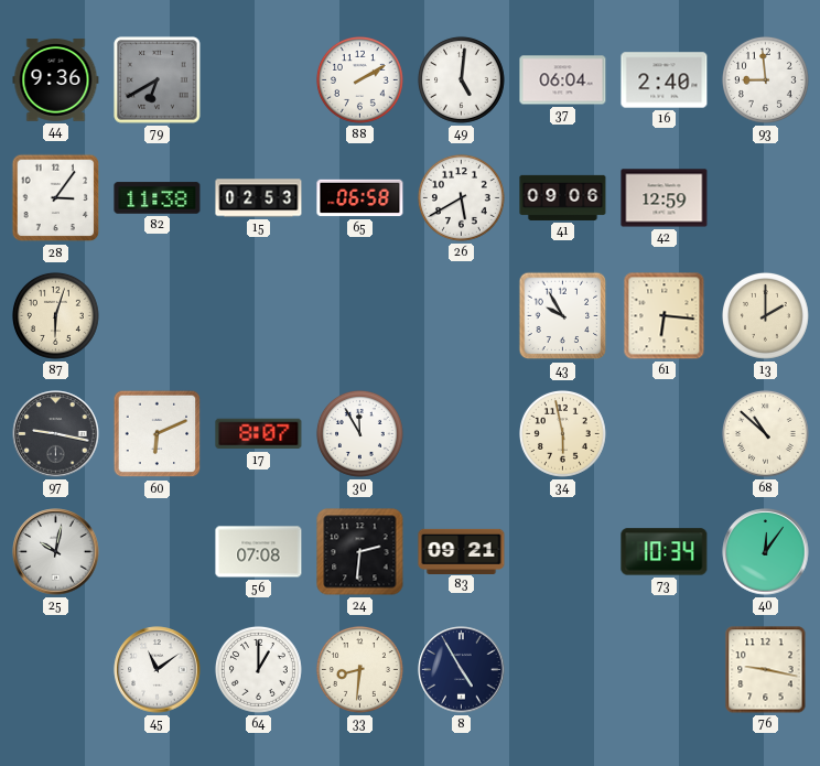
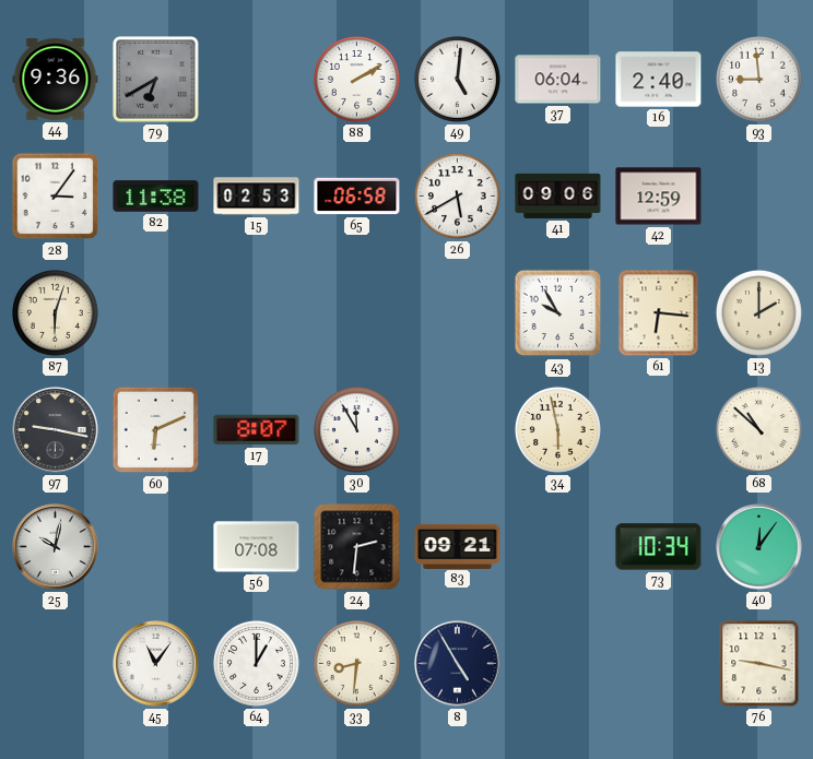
45: 11:09 -> 11:06 (156, 664)
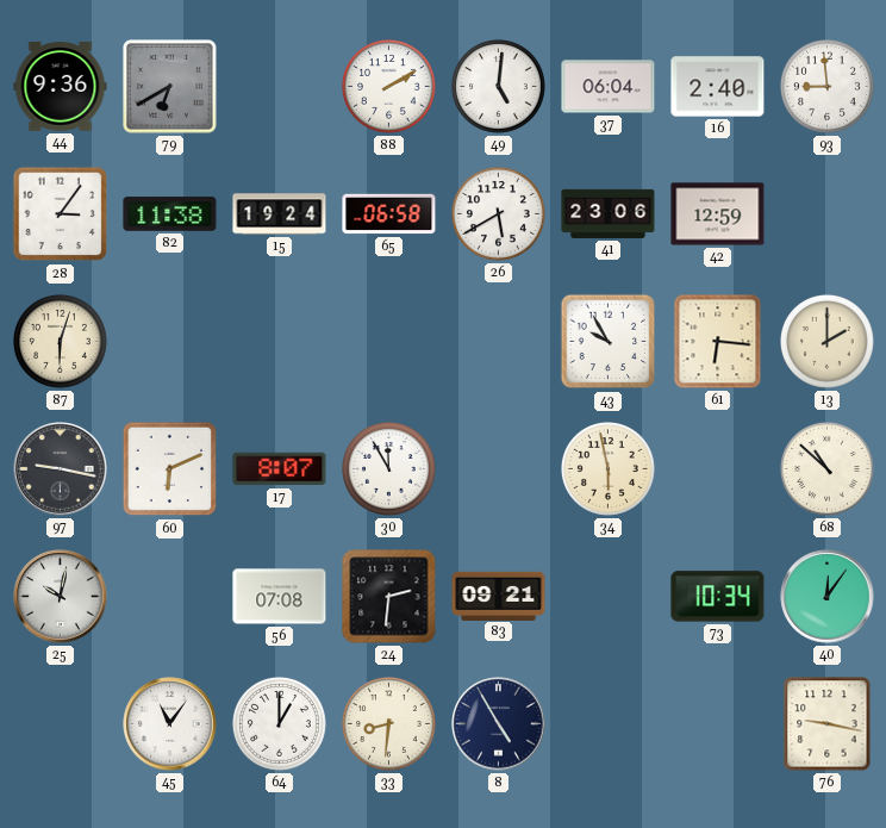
15: 02:53 -> 19:24 (280, 214)
41: 09:06 -> 23:06 (609, 213)
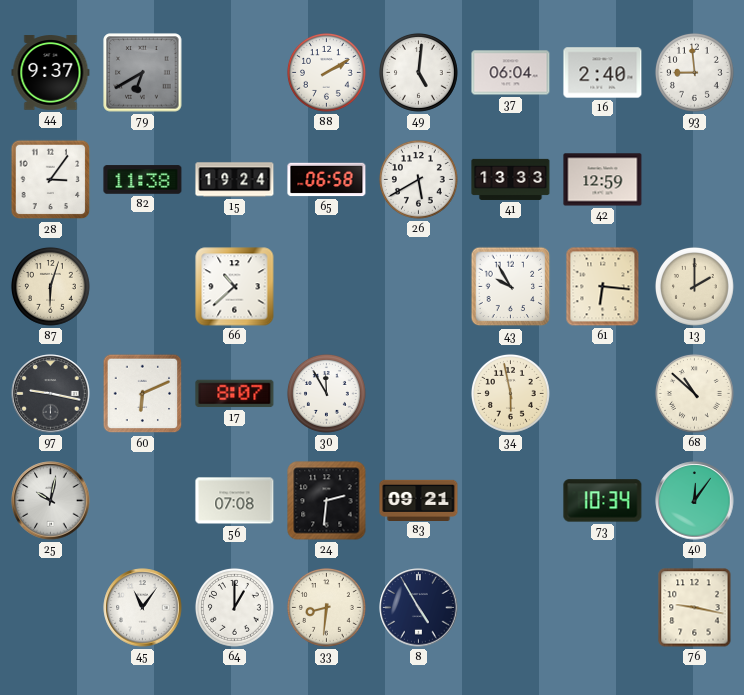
44: 9:36 -> 9:37 (51, 73)
41: 23:06 -> 13:33 (511, 179)
66: none -> 10:38 (235, 287)
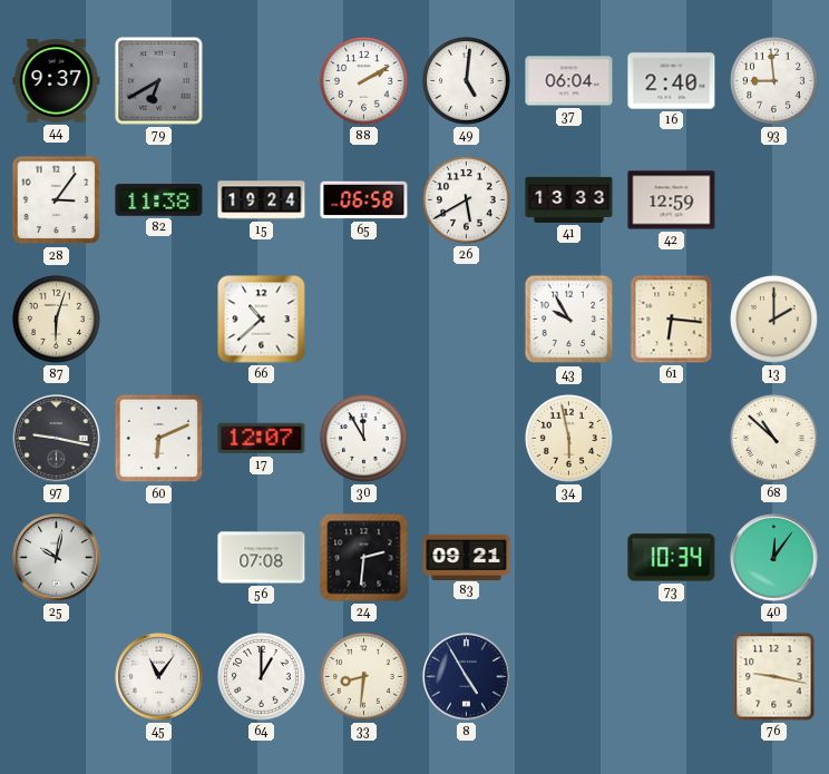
17: 8:07 -> 12:07 (262, 439)
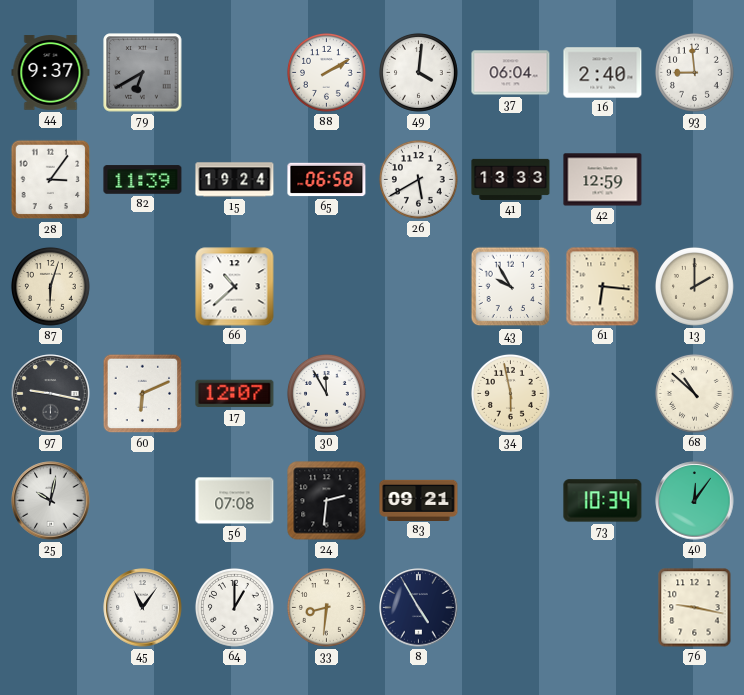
49: 5:01 -> 4:01 (419, 73)
82: 11:38 -> 11:39 (143, 180)
